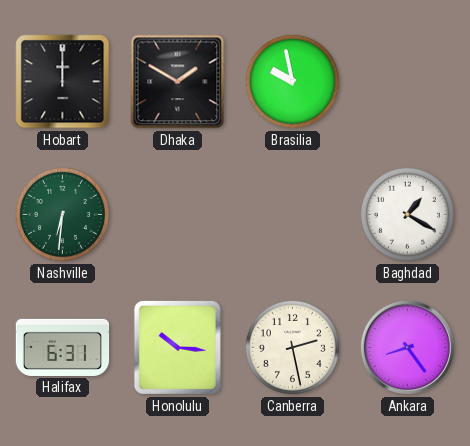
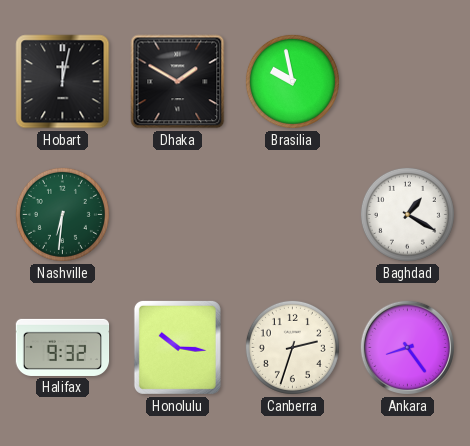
Hobart: 12:00 -> 12:02 (63, 82)
Halifax: 6:31 -> 9:32 (63, 347)
Canberra: 2:28 -> 2:33 (292, 347)
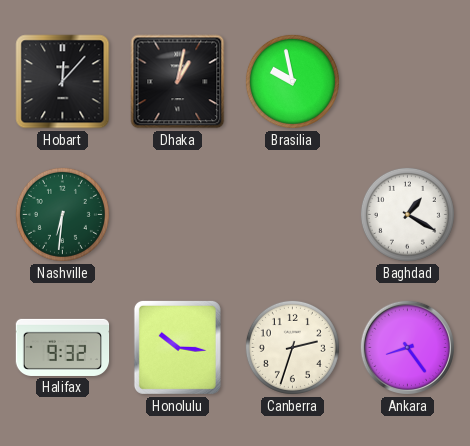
Hobart: 12:02 -> 12:07 (63, 82)
Dhaka: 1:50 -> 1:02 (178, 82)
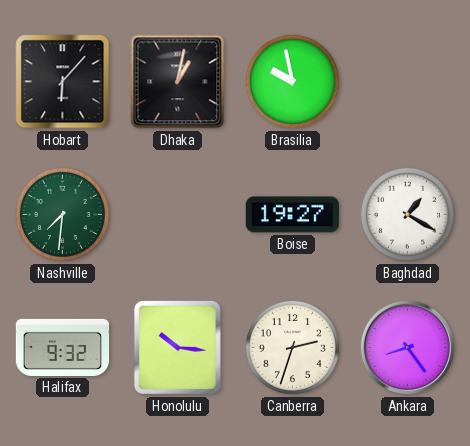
Hobart: 12:07 -> 6:07 (63, 82)
Nashville: 6:31 -> 7:31 (62, 214)
Boise: none -> 19:27 (292, 215)
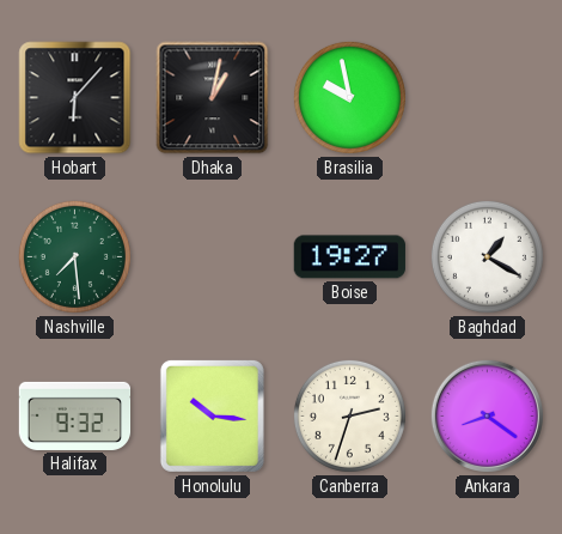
Nashville: 7:31 -> 7:29 (74, 256)
Ankara: 8:24 -> 8:21 (487, 415)
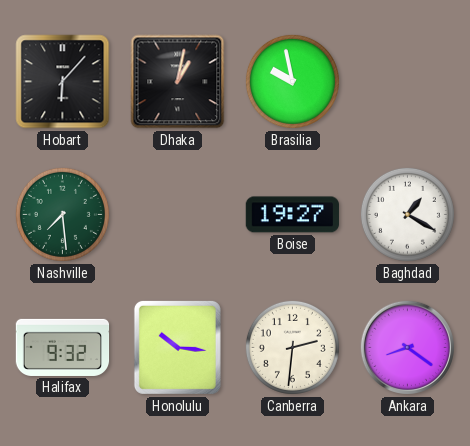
Canberra: 2:33 -> 2:31 (292, 347)
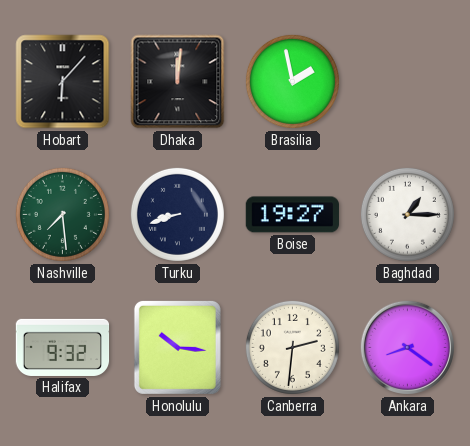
Dhaka: 1:02 -> 12:01 (178, 82)
Brasilia: 9:58 -> 1:58 (292, 81)
Turku: none -> 8:42 (177, 214)
Baghdad: 1:20 -> 1:15 (407, 214)
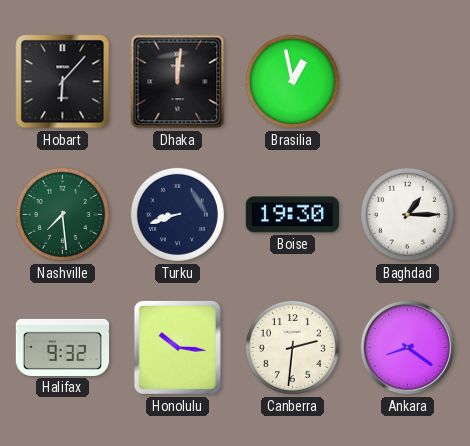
Brasilia: 1:58 -> 12:58 (292, 81)
Boise: 19:27 -> 19:30 (292, 215)
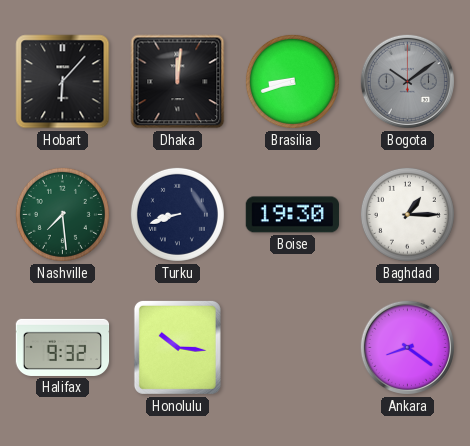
Brasilia: 12:58 -> 8:42 (292, 81)
Bogota: none -> 10:09 (407, 81)
Canberra: 2:31 -> none (292, 347)
